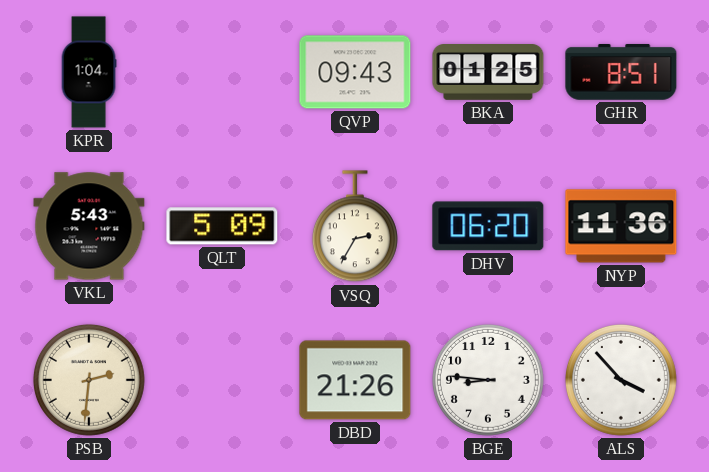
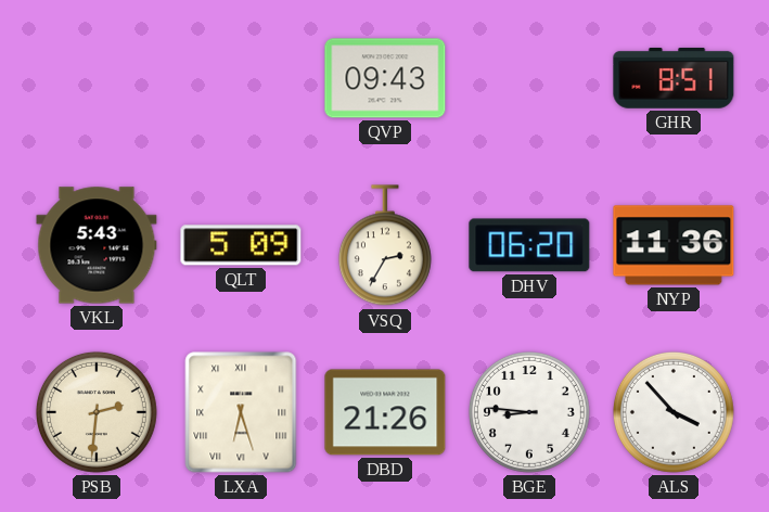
KPR: 1:04 -> none (89, 72)
BKA: 01:25 -> none (488, 73)
LXA: none -> 6:27 (241, 412)
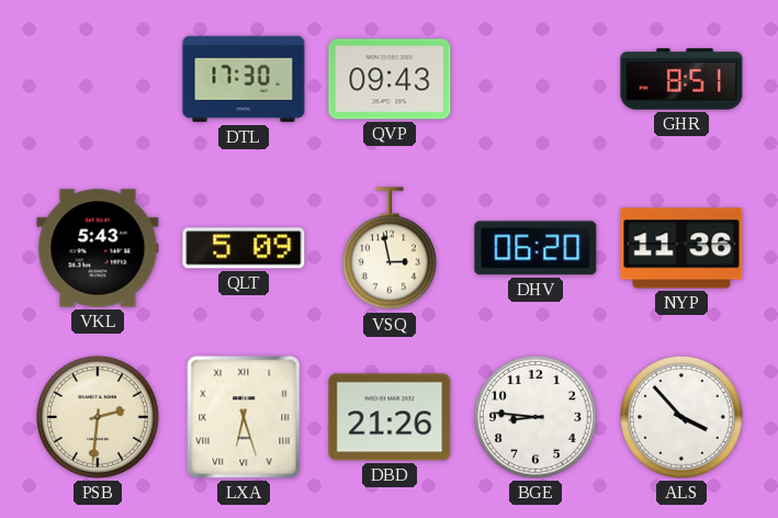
DTL: none -> 17:30 (244, 79)
VSQ: 2:35 -> 2:58 (390, 249)
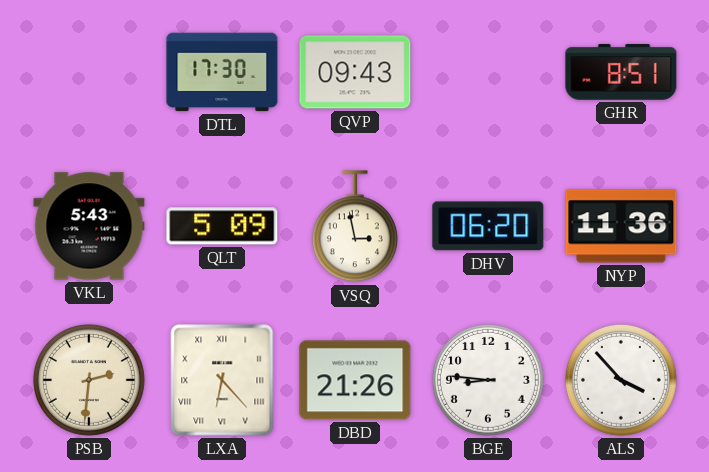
LXA: 6:27 -> 6:23 (222, 380)
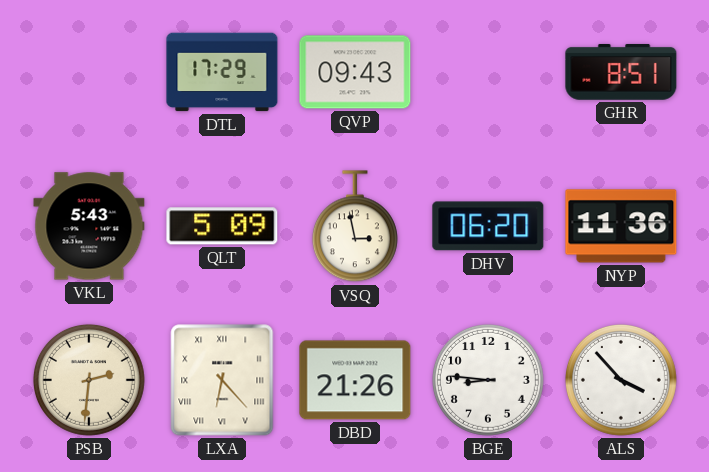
DTL: 17:30 -> 17:29 (222, 72)
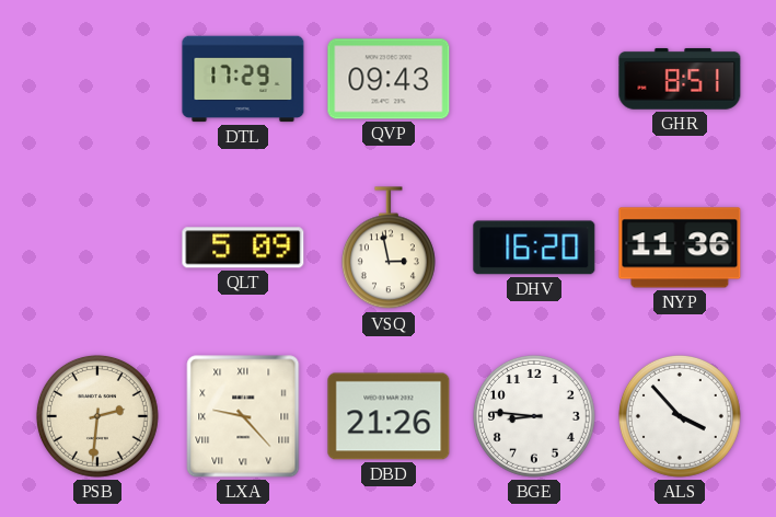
VKL: 5:43 -> none (89, 226)
DHV: 06:20 -> 16:20 (534, 248)
LXA: 6:23 -> 9:23 (243, 416)
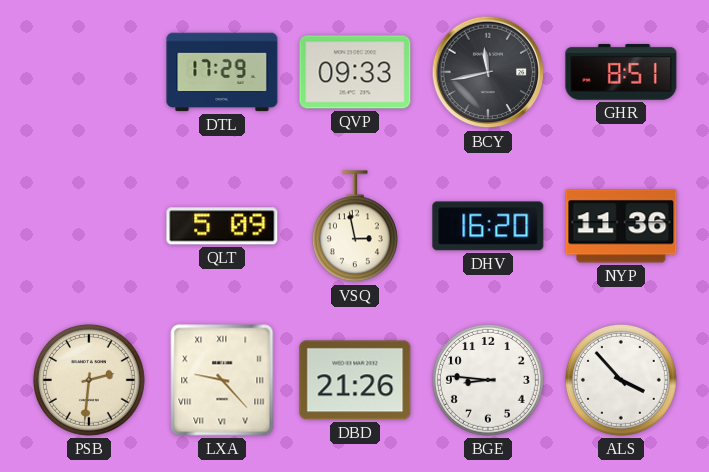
QVP: 09:43 -> 09:33 (355, 72)
BCY: none -> 11:43 (488, 72)
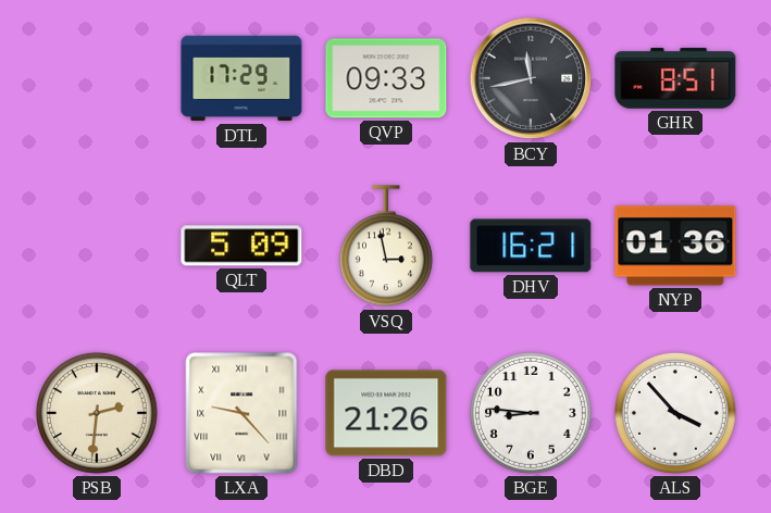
DHV: 16:20 -> 16:21 (531, 246)
NYP: 11:36 -> 01:36 (675, 246)
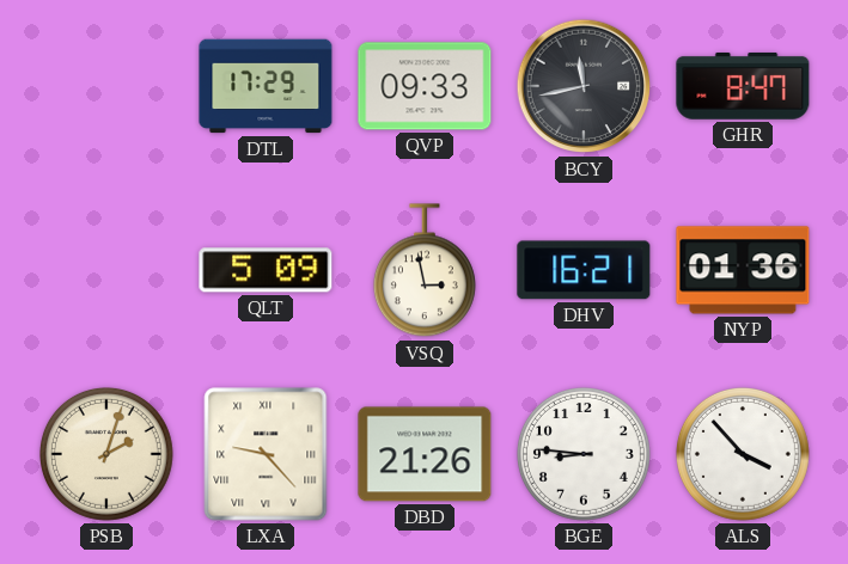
GHR: 8:51 -> 8:47 (743, 86)
PSB: 2:31 -> 2:03 (106, 454)
